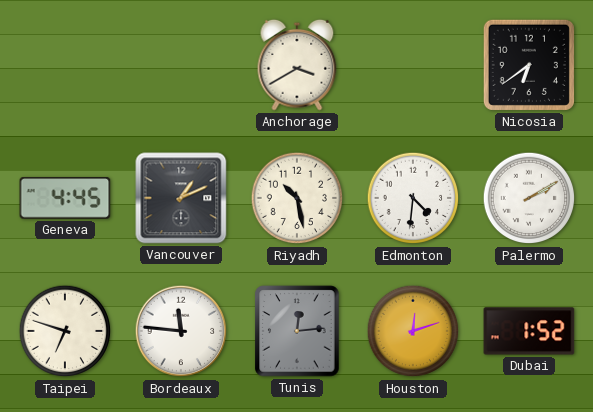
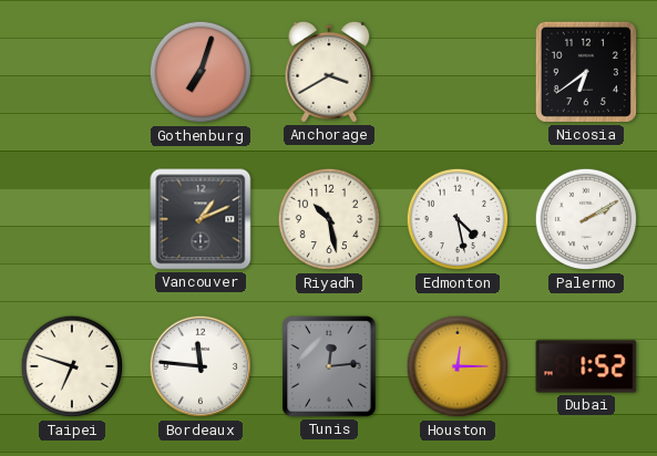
Gothenburg: none -> 7:03 (201, 72)
Geneva: 4:45 -> none (65, 198)
Edmonton: 4:31 -> 4:28 (458, 219)
Houston: 12:12 -> 12:15 (458, 366)
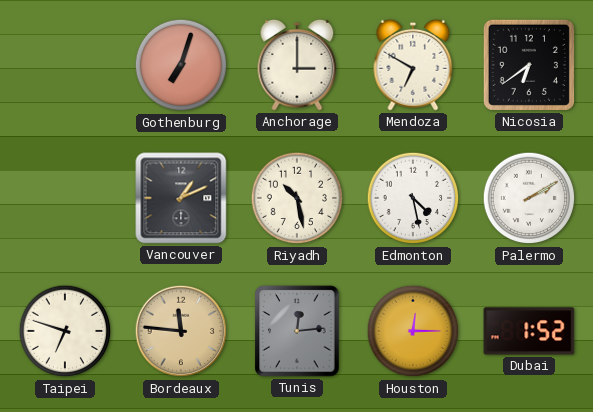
Anchorage: 3:40 -> 3:00 (297, 65)
Mendoza: none -> 6:50 (413, 65)
Bordeaux dial: white -> champagne (181, 331)
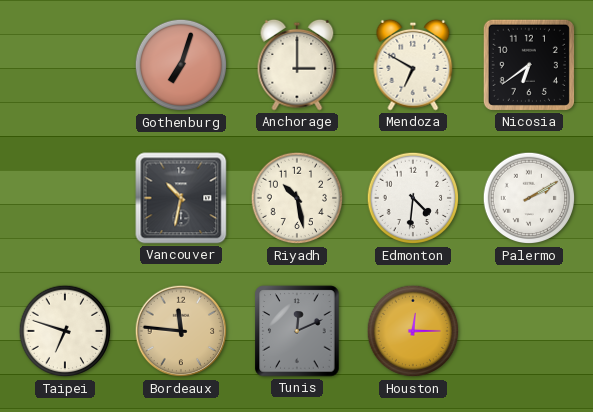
Vancouver: 1:11 -> 10:32 (181, 198)
Edmonton: 4:28 -> 4:31 (413, 198)
Tunis: 12:14 -> 12:11 (297, 331)
Dubai: 1:52 -> none (529, 331)
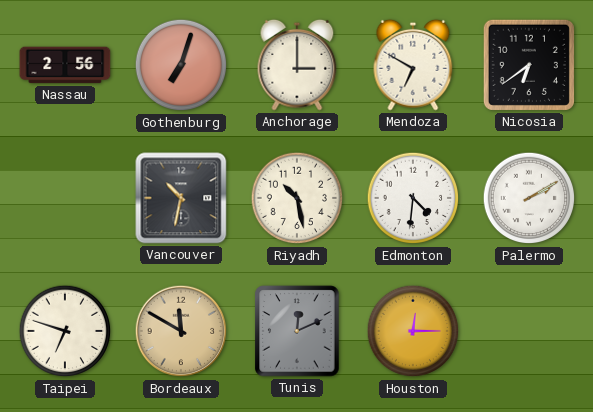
Nassau: none -> 2:56 (65, 65)
Bordeaux: 11:46 -> 11:50 (181, 331)
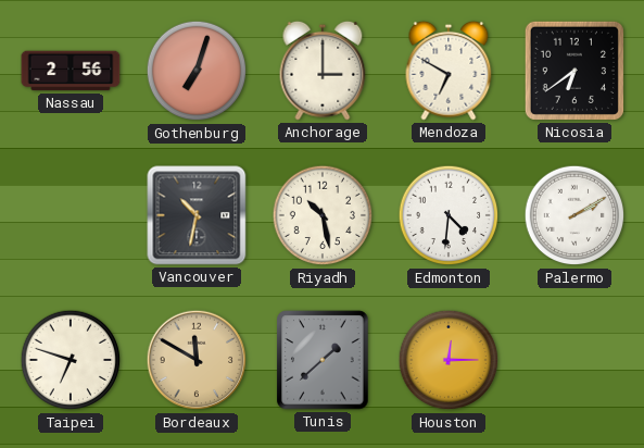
Tunis: 12:11 -> 1:38 (323, 360)
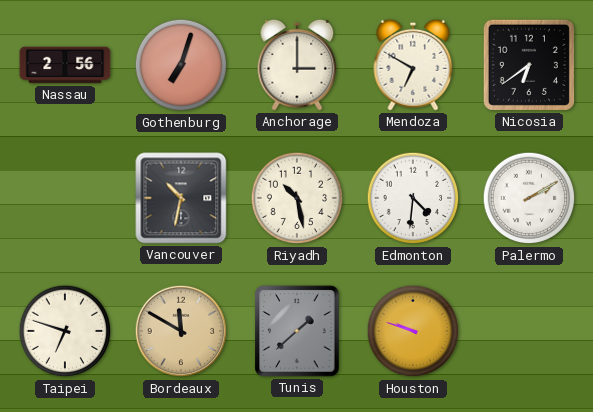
Houston: 12:15 -> 9:48 (413, 331)
